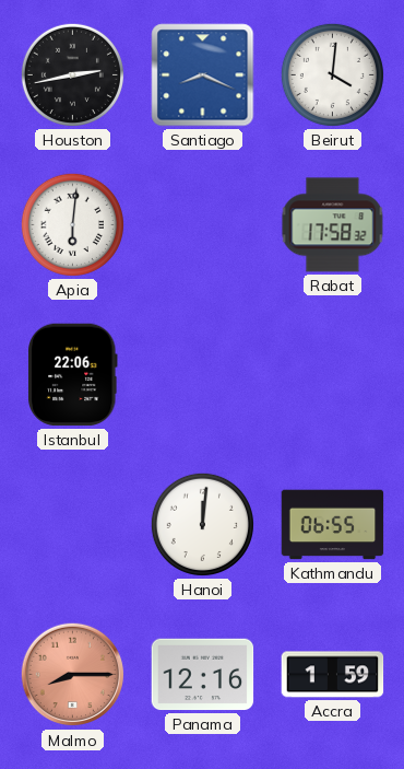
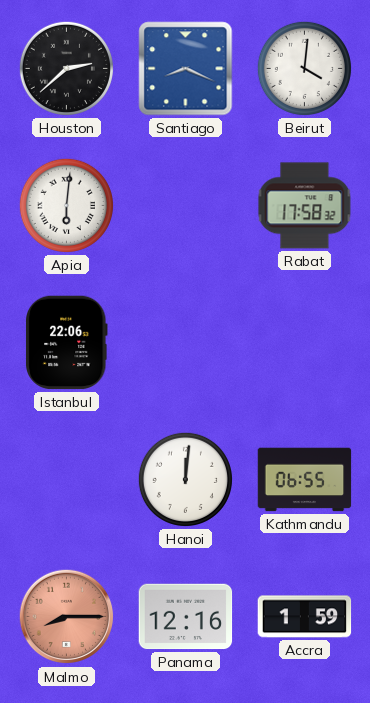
Houston: 2:43 -> 2:38 (66, 68)
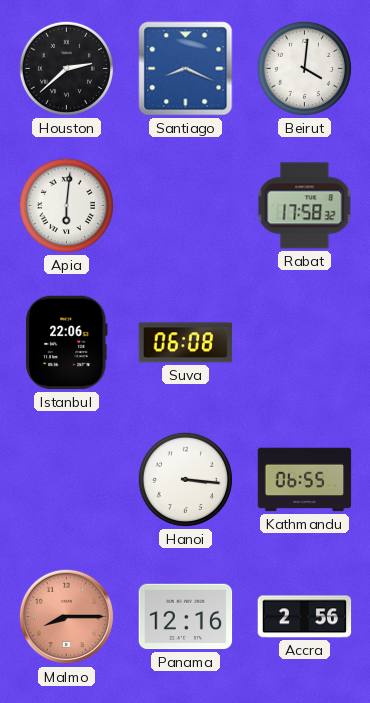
Suva: none -> 06:08 (186, 343)
Hanoi: 12:01 -> 3:16 (185, 479)
Accra: 1:59 -> 2:56 (305, 617)
